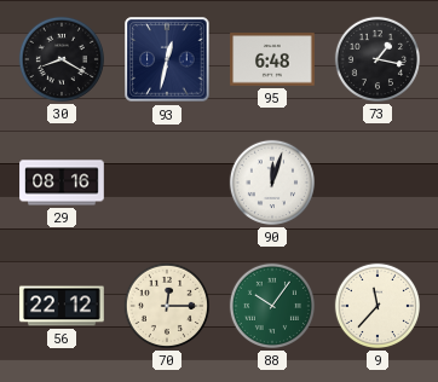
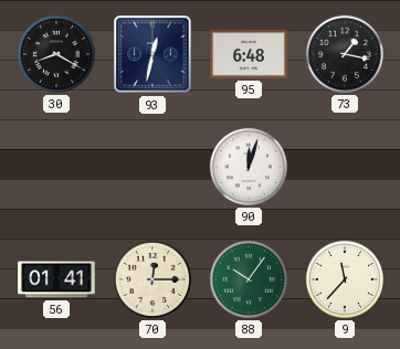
29: 08:16 -> none (62, 183)
56: 22:12 -> 01:41 (56, 279)
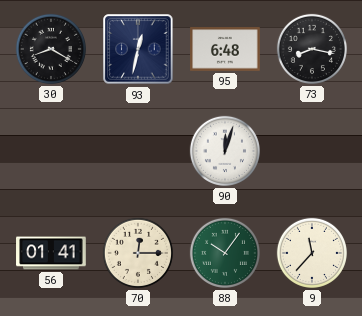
73: 1:17 -> 8:17 (312, 49)
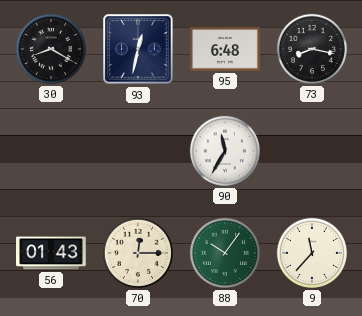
90: 12:03 -> 11:35 (225, 151)
56: 01:41 -> 01:43 (51, 253)
